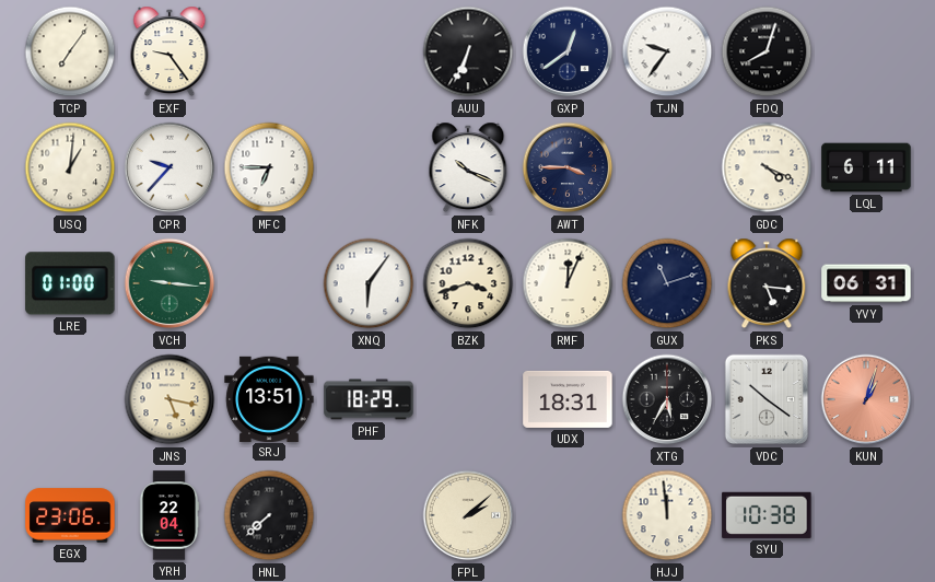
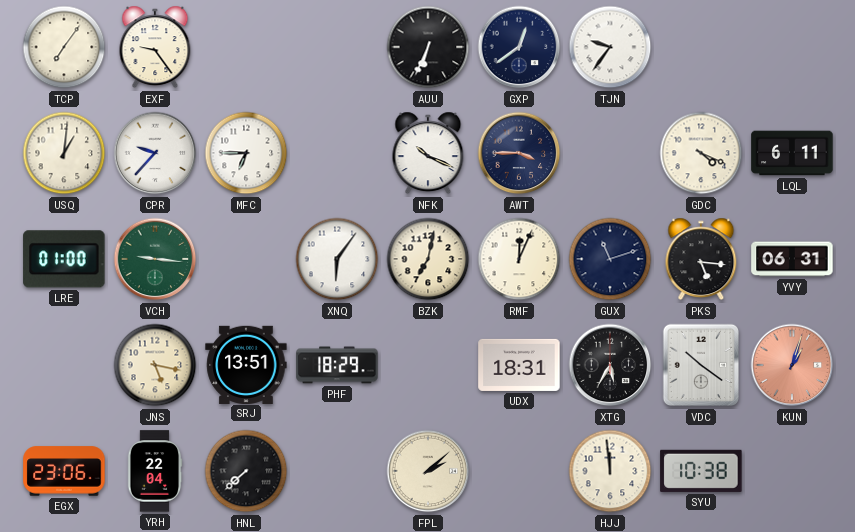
FDQ: 8:03 -> none (767, 51)
BZK: 3:42 -> 7:02 (428, 259)
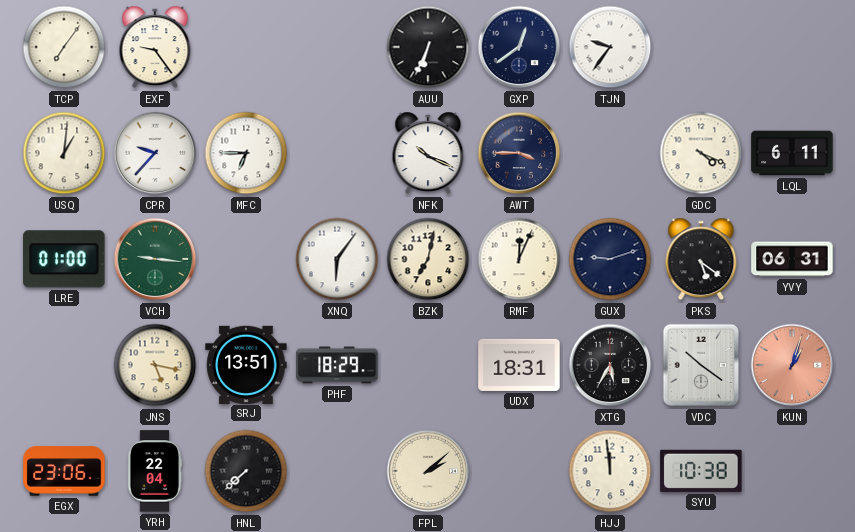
GUX: 11:12 -> 9:12 (610, 259)
PKS: 5:16 -> 5:21 (701, 259)
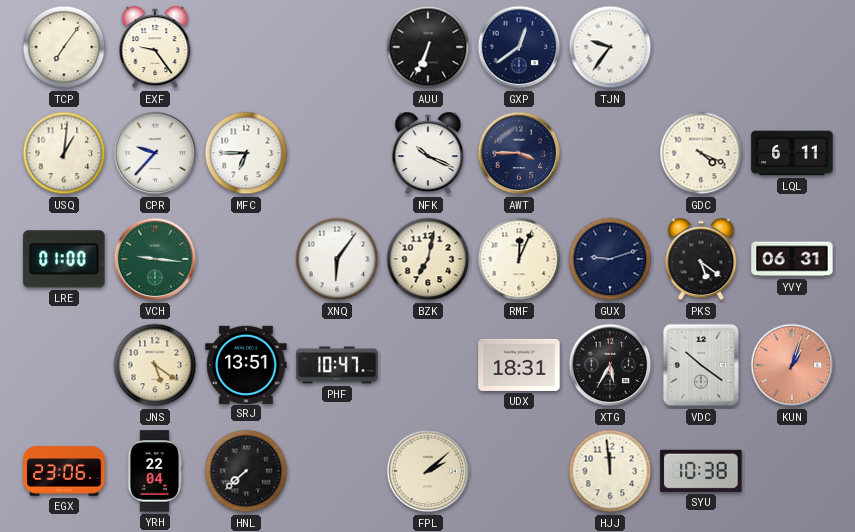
JNS: 5:17 -> 5:21 (155, 365)
PHF: 18:29 -> 10:47 (337, 365)
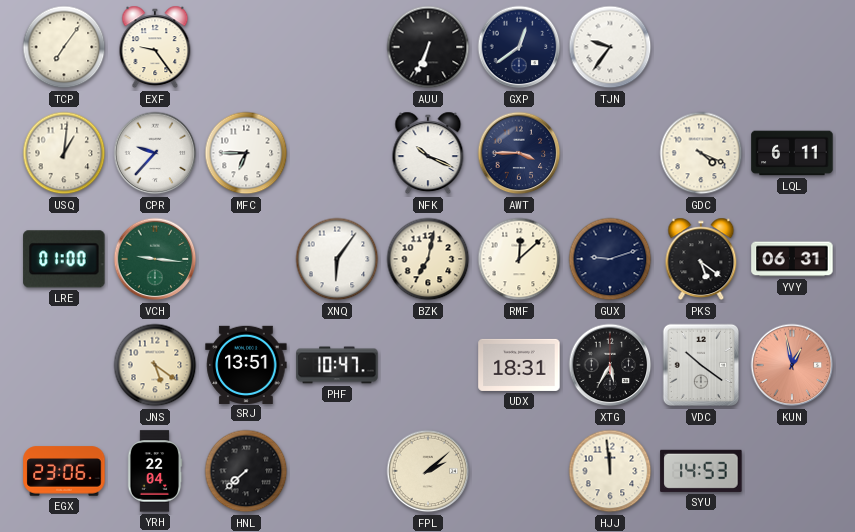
RMF: 12:04 -> 12:08 (519, 259)
KUN: 1:03 -> 12:58 (792, 365)
SYU: 10:38 -> 14:53 (701, 471)
